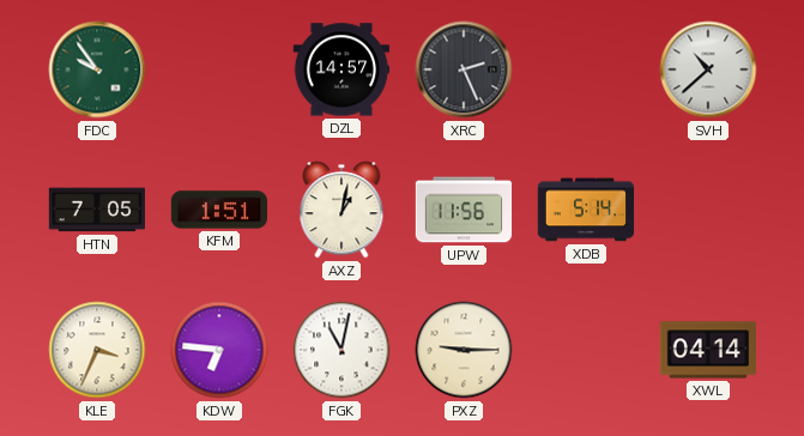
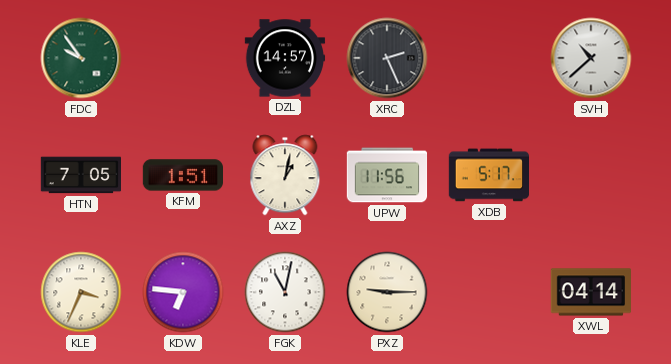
XDB: 5:14 -> 5:17 (489, 175)
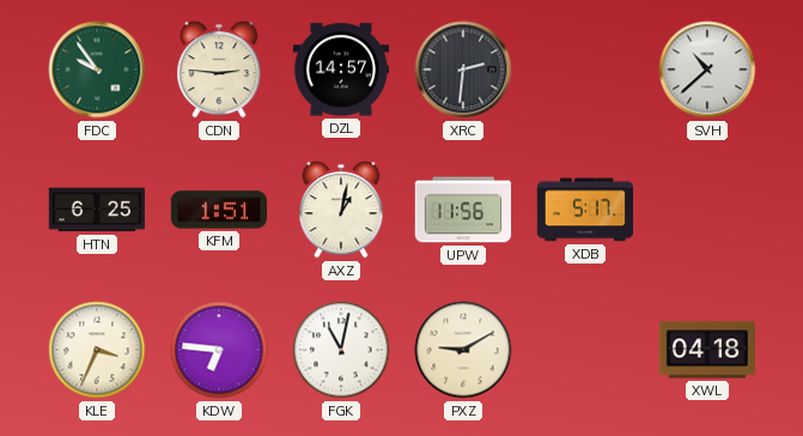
CDN: none -> 2:46 (219, 69)
XRC: 2:26 -> 2:31 (463, 69)
HTN: 7:05 -> 6:25 (96, 210)
PXZ: 9:15 -> 9:10 (463, 350)
XWL: 04:14 -> 04:18 (706, 350)
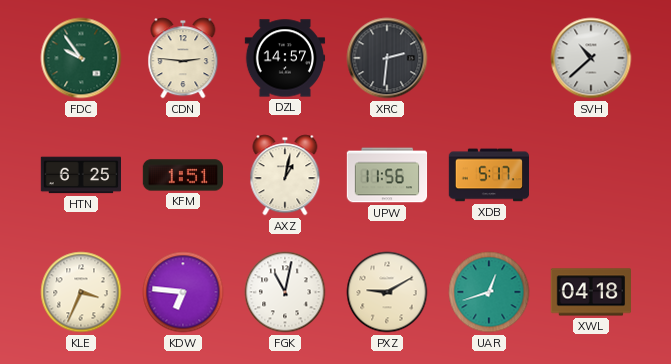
UAR: none -> 12:42 (489, 292)
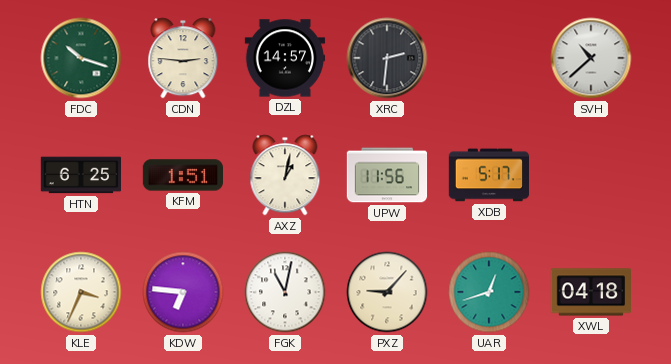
FDC: 9:54 -> 10:18 (81, 58)
PXZ: 9:10 -> 9:07 (387, 292)
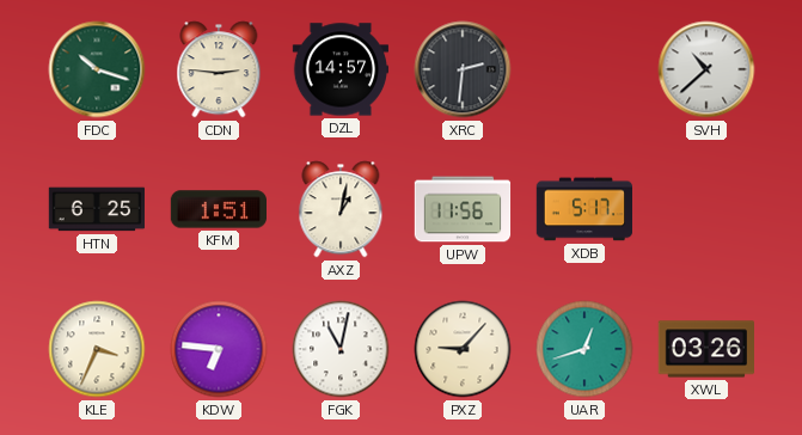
XWL: 04:18 -> 03:26 (705, 349)
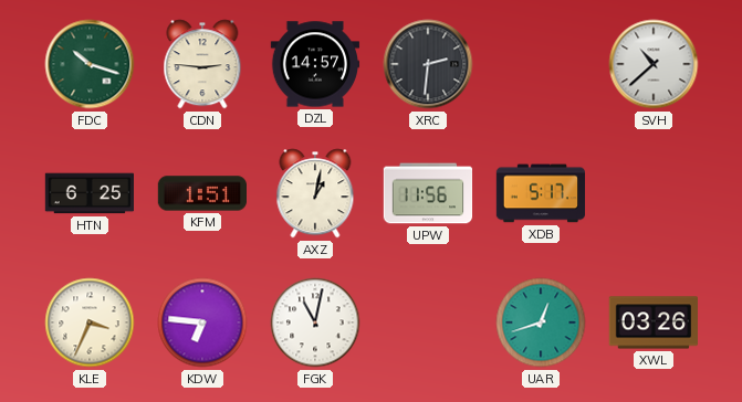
PXZ: 9:07 -> none (463, 349)
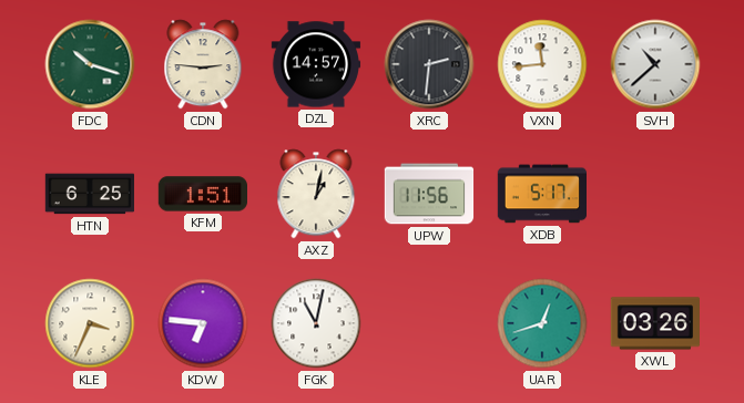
VXN: none -> 11:44 (542, 64)
